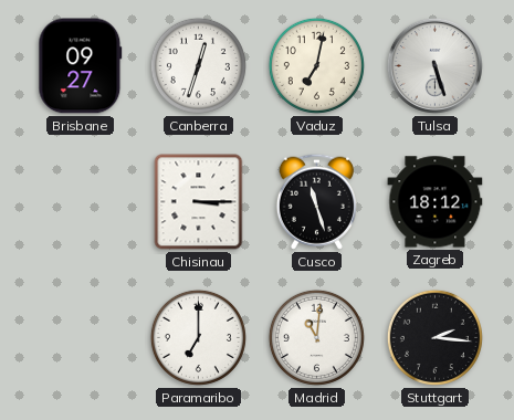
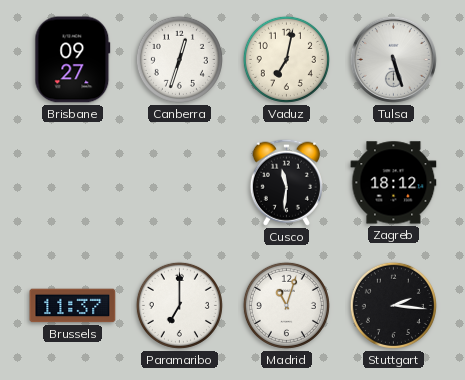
Chisinau: 3:15 -> none (199, 202)
Cusco: 11:27 -> 11:31 (286, 182)
Brussels: none -> 11:37 (73, 306)
Madrid: 11:01 -> 11:03 (286, 305)
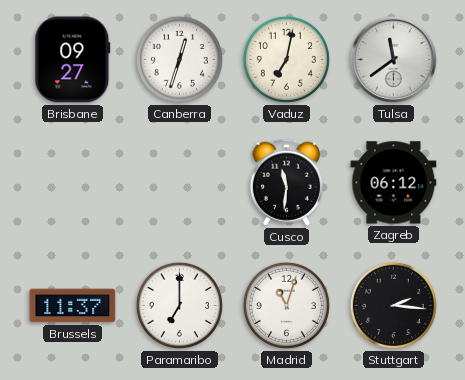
Tulsa: 5:27 -> 11:39 (393, 59)
Zagreb: 18:12 -> 06:12 (394, 183)
